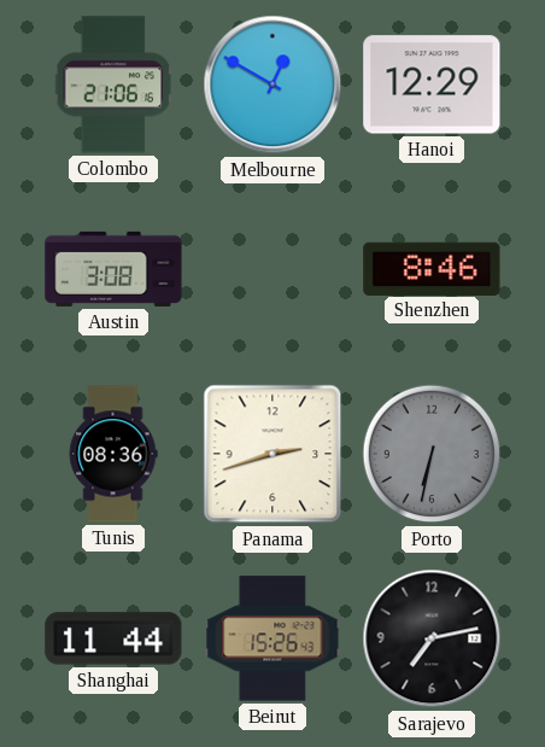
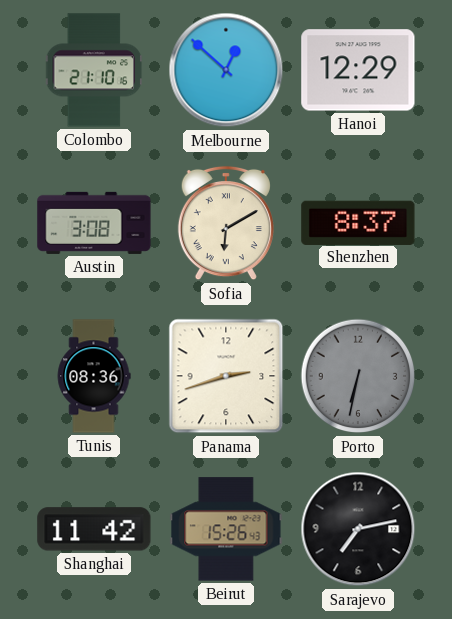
Colombo: 21:06 -> 21:10 (94, 70)
Melbourne: 12:50 -> 12:52 (226, 70)
Sofia: none -> 6:10 (226, 223)
Shenzhen: 8:46 -> 8:37 (358, 222)
Shanghai: 11:44 -> 11:42 (94, 529)
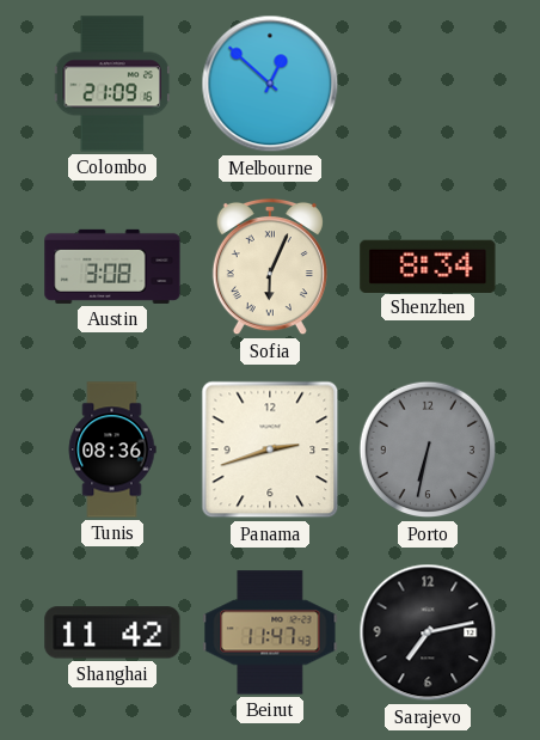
Colombo: 21:10 -> 21:09 (112, 84)
Hanoi: 12:29 -> none (358, 70)
Sofia: 6:10 -> 6:04 (270, 267)
Shenzhen: 8:37 -> 8:34 (428, 265)
Beirut: 15:26 -> 11:47 (270, 632)
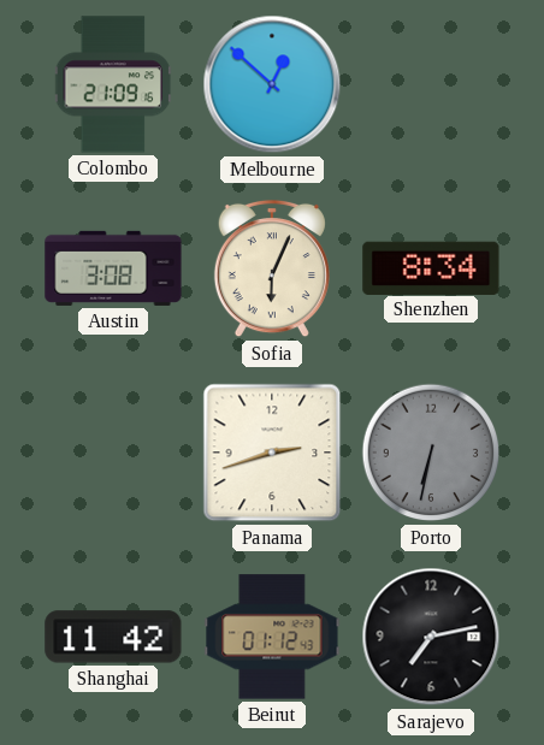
Tunis: 08:36 -> none (112, 449)
Beirut: 11:47 -> 01:12 (272, 637)
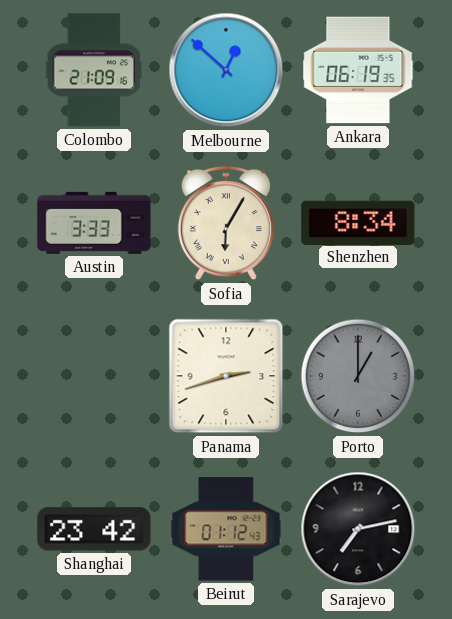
Ankara: none -> 06:19 (358, 70)
Austin: 3:08 -> 3:33 (94, 223)
Sofia: 6:04 -> 6:05 (226, 223)
Porto: 6:32 -> 1:00 (358, 376)
Shanghai: 11:42 -> 23:42 (94, 529)
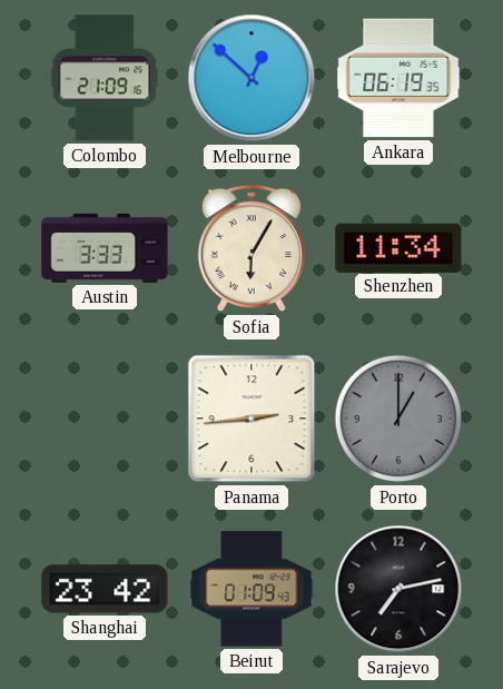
Shenzhen: 8:34 -> 11:34 (398, 247)
Panama: 2:42 -> 2:44 (251, 419)
Beirut: 01:12 -> 01:09 (251, 589)
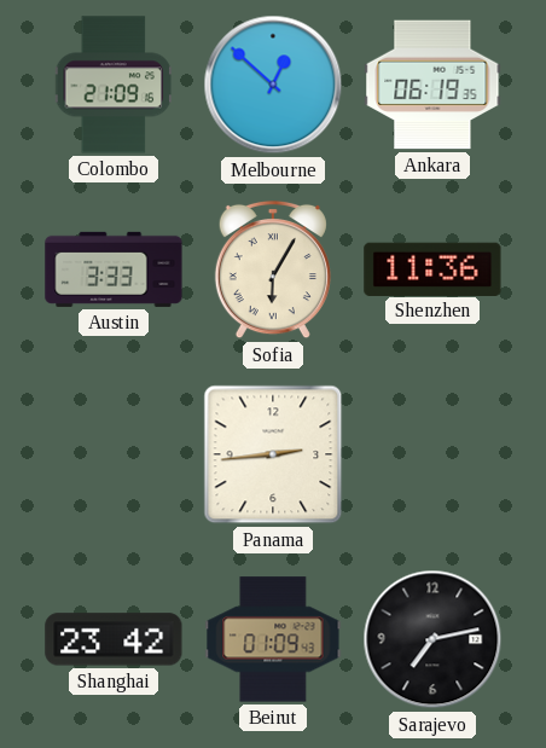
Shenzhen: 11:34 -> 11:36 (432, 268)
Porto: 1:00 -> none (398, 419)
